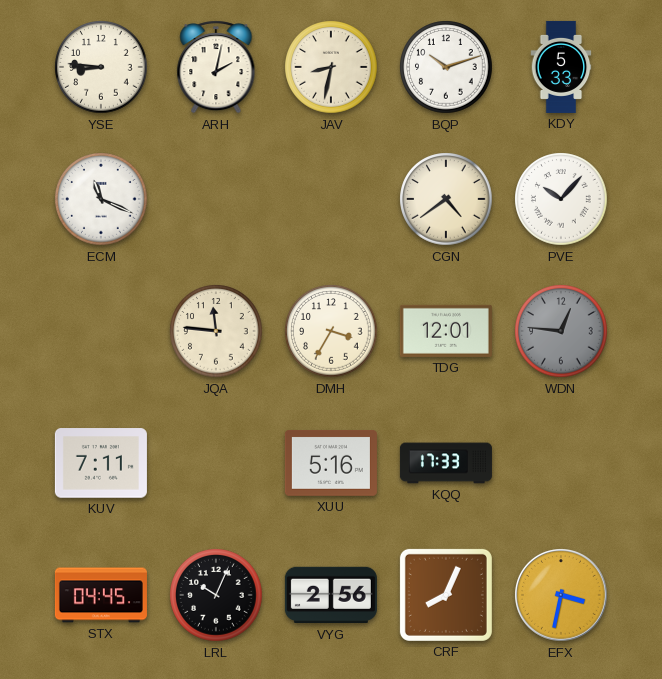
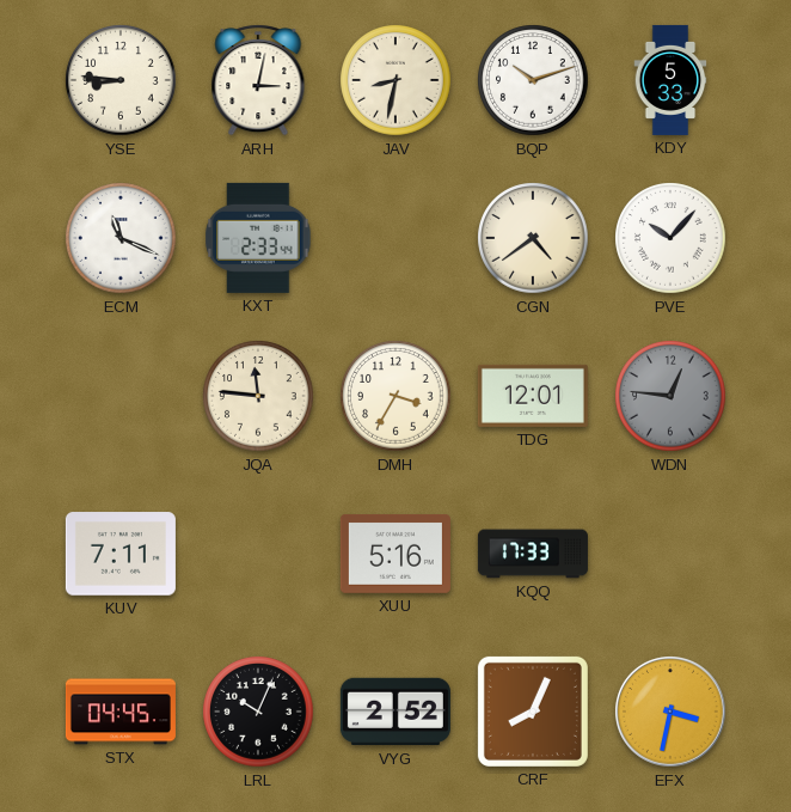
ARH: 2:02 -> 3:02 (258, 80)
KXT: none -> 2:33 (258, 238)
VYG: 2:56 -> 2:52 (395, 712)
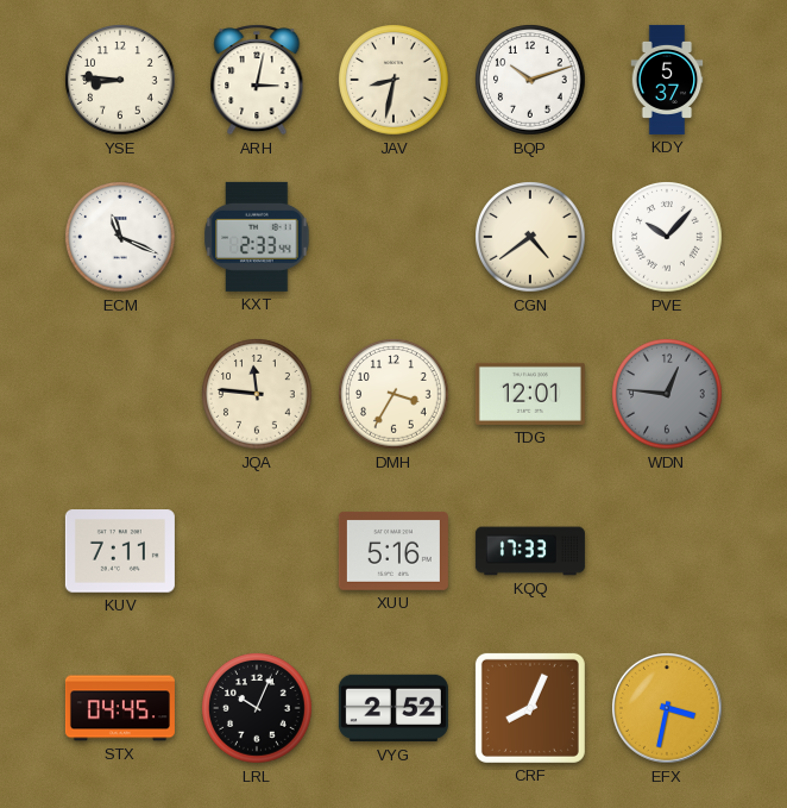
KDY: 5:33 -> 5:37 (667, 80)
